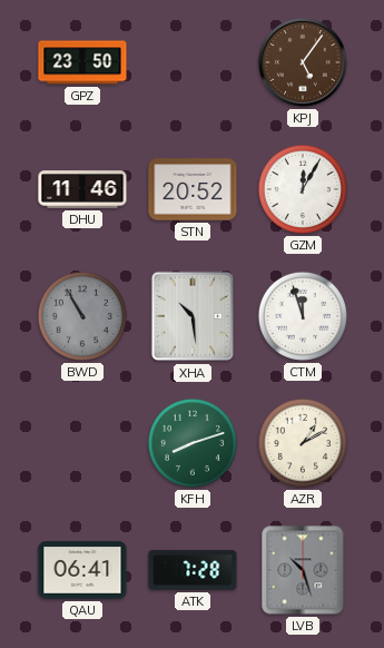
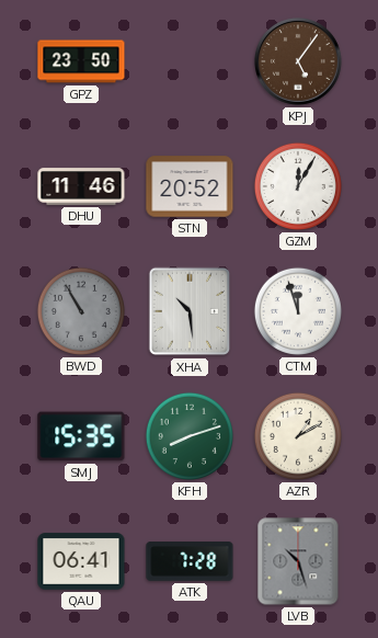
SMJ: none -> 15:35 (81, 436)
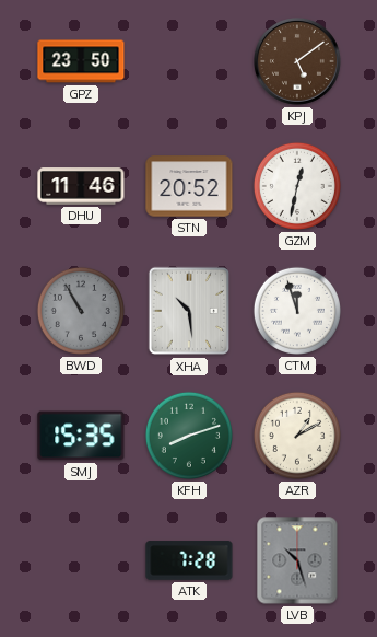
KPJ: 5:06 -> 5:09 (297, 61)
GZM: 12:05 -> 12:32 (297, 186)
QAU: 06:41 -> none (81, 561)
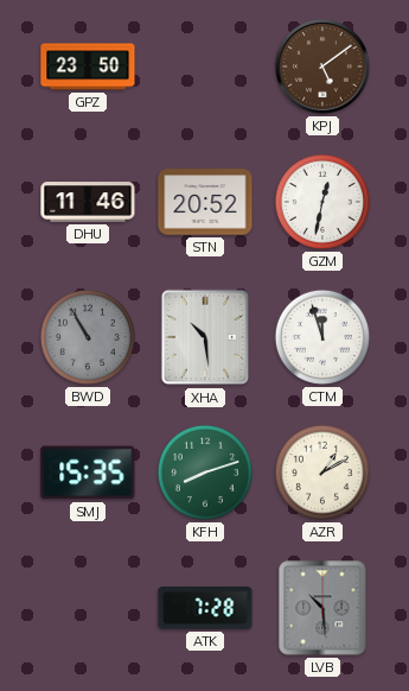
LVB: 10:27 -> 10:29 (322, 608)
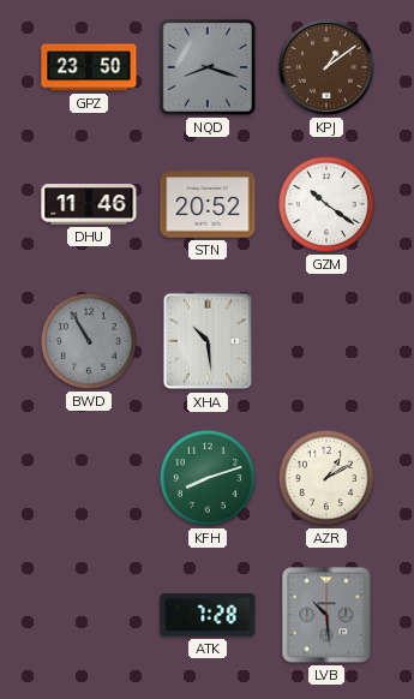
NQD: none -> 8:18 (208, 67)
KPJ: 5:09 -> 1:09 (326, 67)
GZM: 12:32 -> 10:21 (326, 204)
CTM: 11:57 -> none (322, 337)
SMJ: 15:35 -> none (88, 473)
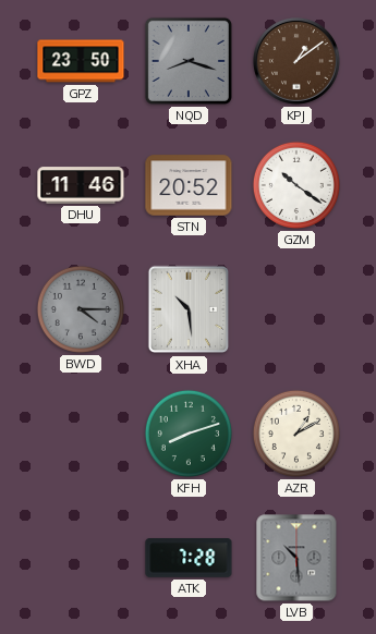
BWD: 10:55 -> 4:15 (81, 309)
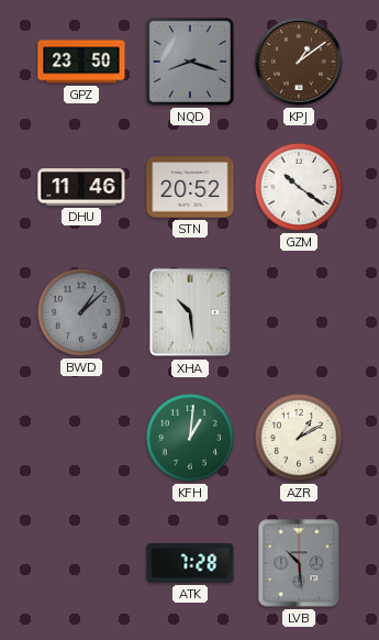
BWD: 4:15 -> 1:08 (81, 312)
KFH: 8:12 -> 1:01 (190, 438)
